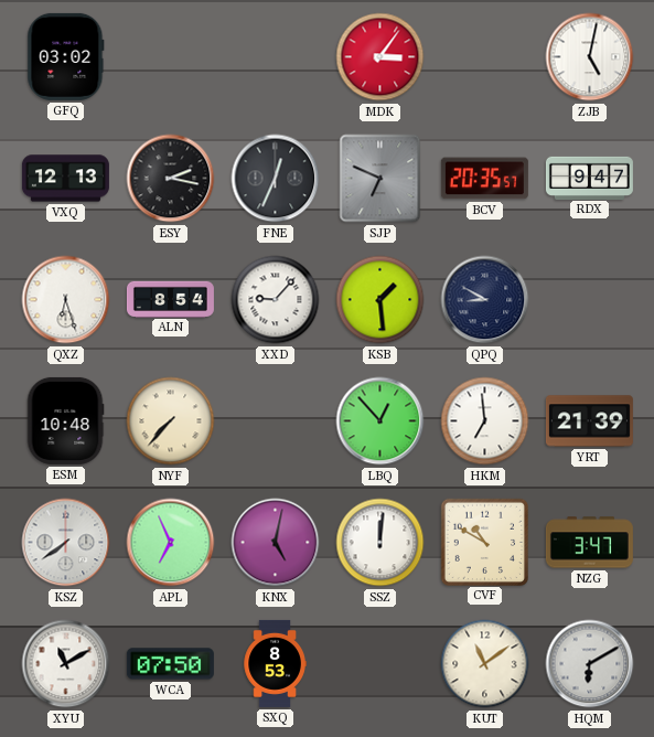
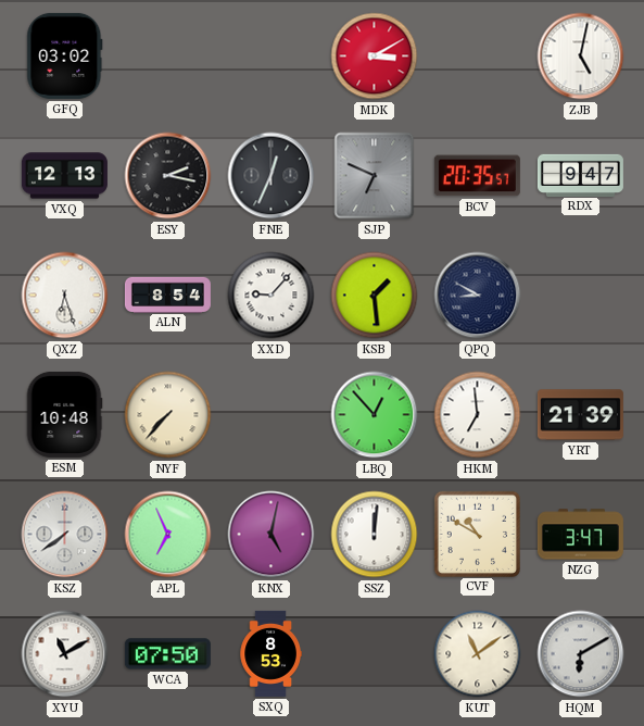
MDK: 3:06 -> 3:10 (375, 57)
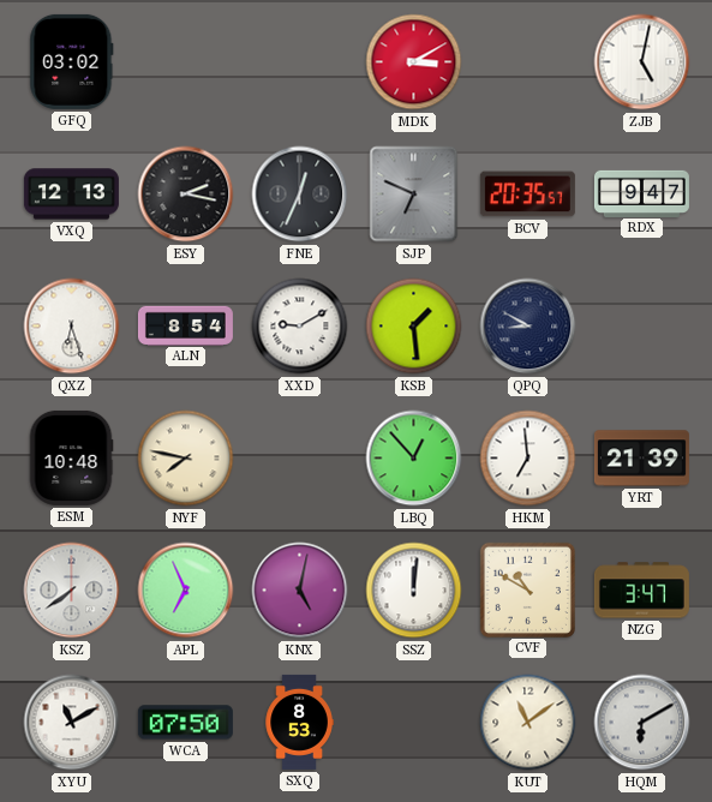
XXD: 9:07 -> 9:10 (300, 327)
NYF: 7:37 -> 7:47 (186, 459)
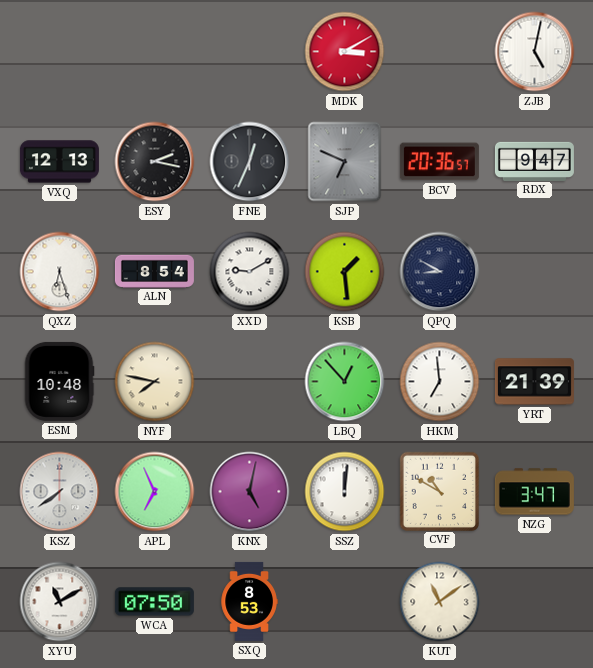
GFQ: 03:02 -> none (72, 61)
BCV: 20:35 -> 20:36 (439, 162)
HQM: 6:10 -> none (642, 723)
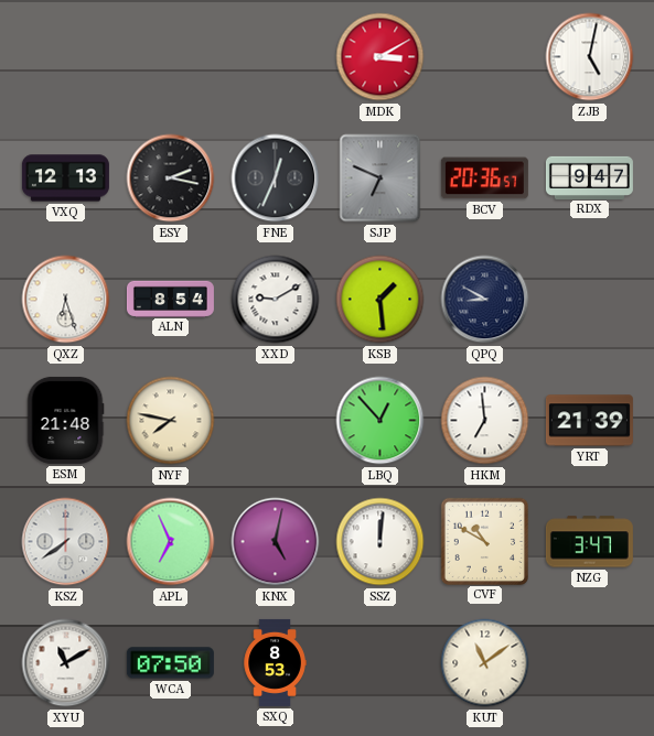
ESM: 10:48 -> 21:48 (65, 420)
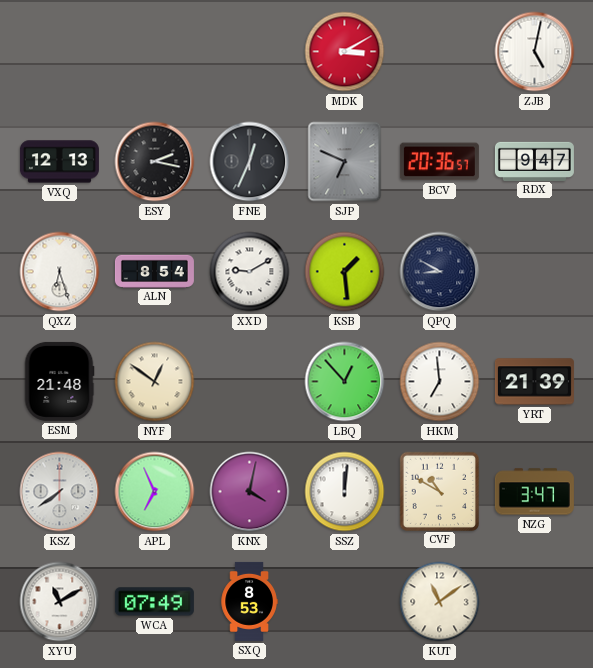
NYF: 7:47 -> 12:51 (155, 382)
KNX: 5:02 -> 4:02 (250, 492)
WCA: 07:50 -> 07:49 (154, 602)
